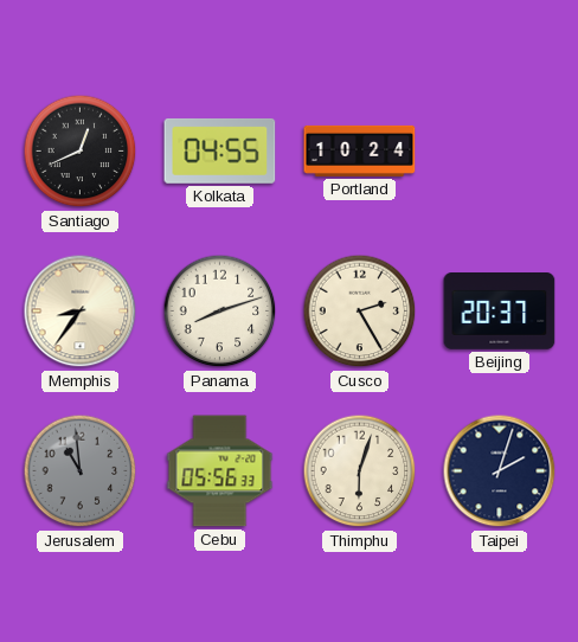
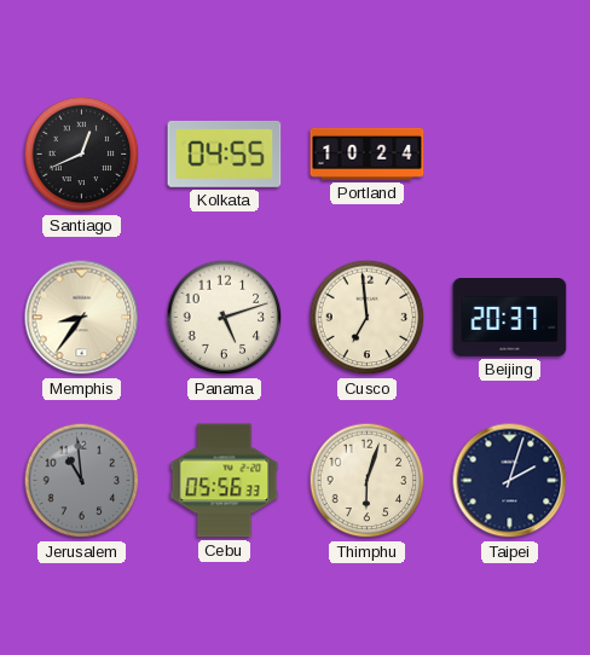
Panama: 8:12 -> 5:12 (225, 318)
Cusco: 2:25 -> 6:59 (368, 318)
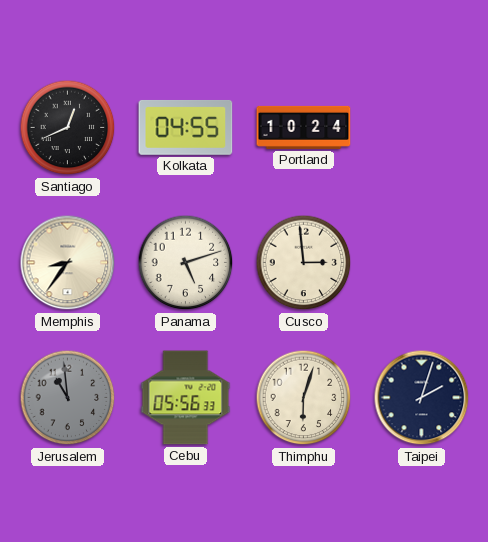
Cusco: 6:59 -> 2:59 (304, 263)
Beijing: 20:37 -> none (510, 318)
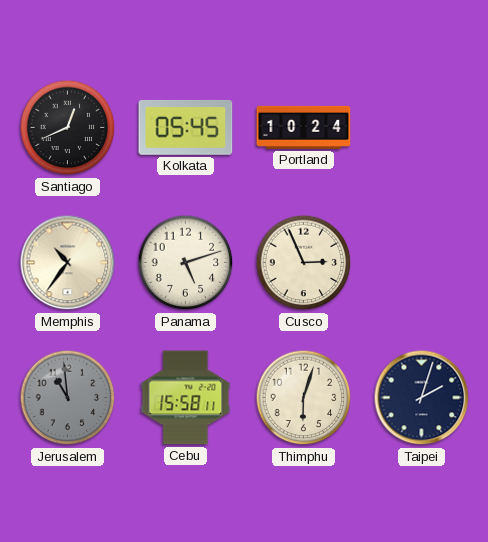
Kolkata: 04:55 -> 05:45 (186, 127)
Memphis: 8:36 -> 10:36 (68, 263)
Cusco: 2:59 -> 2:56 (304, 263)
Cebu: 05:56 -> 15:58 (186, 398)
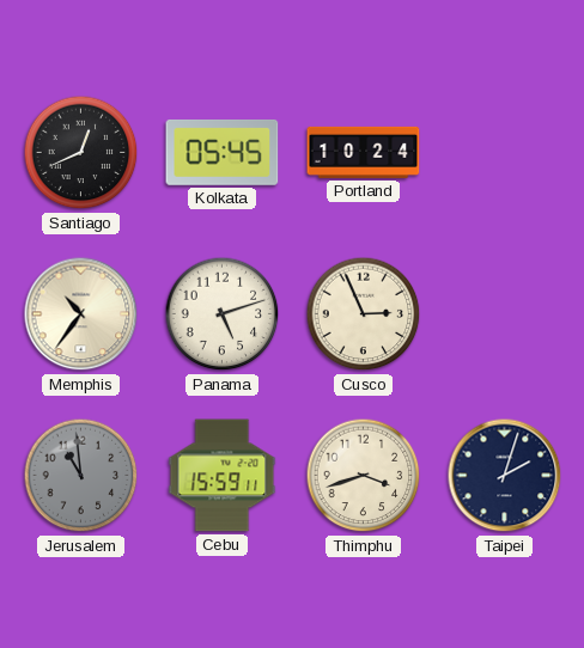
Cebu: 15:58 -> 15:59 (223, 476)
Thimphu: 6:03 -> 3:42 (364, 476)
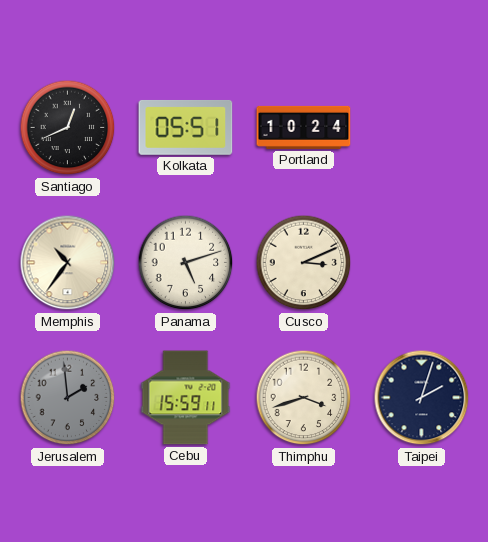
Kolkata: 05:45 -> 05:51 (186, 127)
Cusco: 2:56 -> 3:11 (304, 263)
Jerusalem: 10:59 -> 1:59 (68, 398)
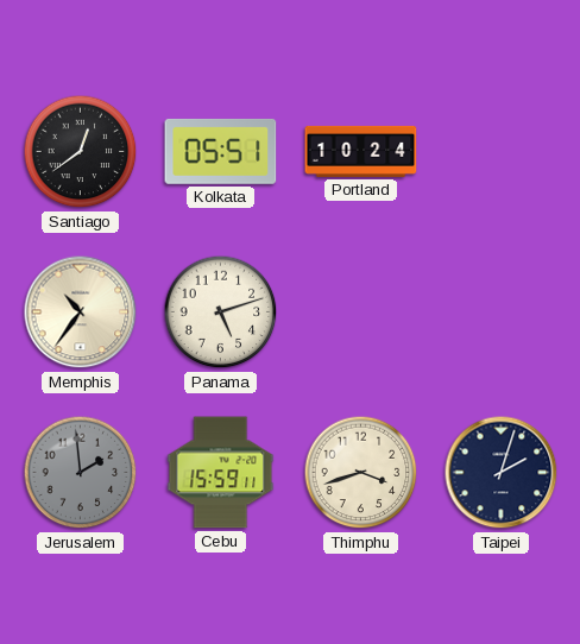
Santiago: 12:41 -> 12:39 (81, 152)
Cusco: 3:11 -> none (304, 263)
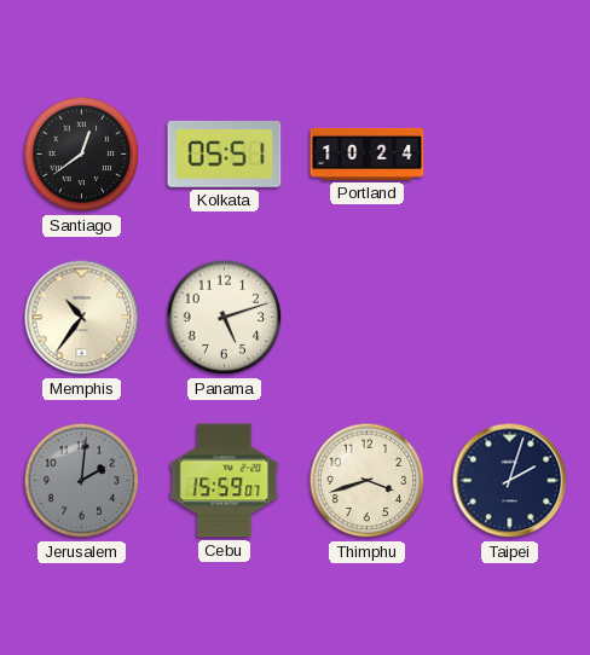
Jerusalem: 1:59 -> 2:01 (82, 481)
Cebu: 15:59:11 -> 15:59:07 (225, 481)
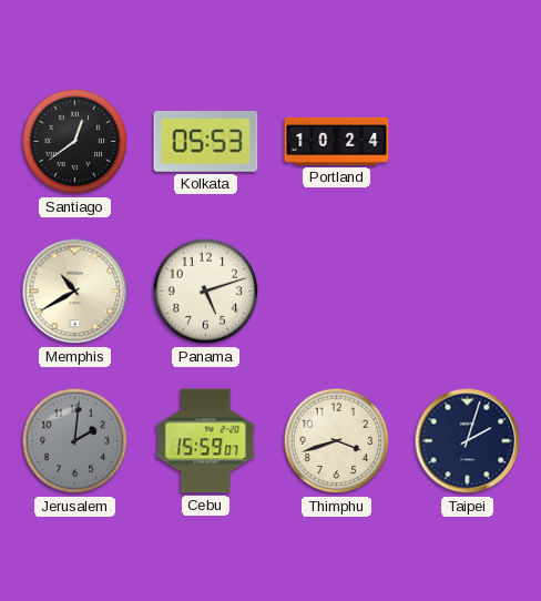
Kolkata: 05:51 -> 05:53 (206, 141)
Memphis: 10:36 -> 10:40 (75, 292)
